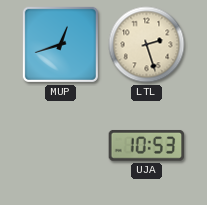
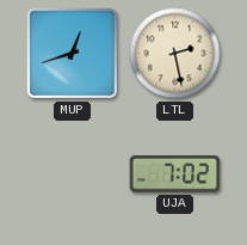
LTL: 2:27 -> 2:28 (175, 54)
UJA: 10:53 -> 7:02 (175, 173)
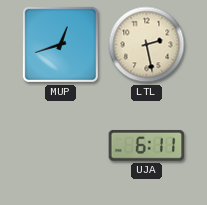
UJA: 7:02 -> 6:11 (147, 145)
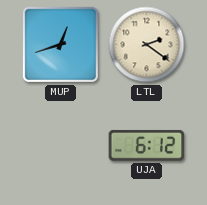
LTL: 2:28 -> 2:21 (147, 45)
UJA: 6:11 -> 6:12 (147, 145)
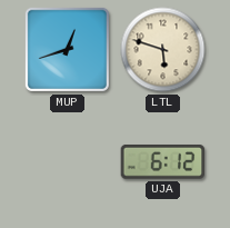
LTL: 2:21 -> 5:48 (163, 50)
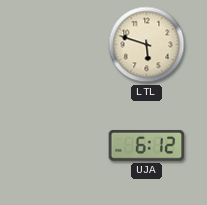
MUP: 12:42 -> none (67, 49)
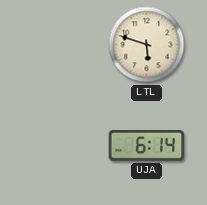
UJA: 6:12 -> 6:14 (147, 145)
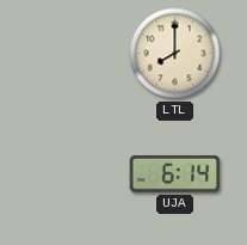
LTL: 5:48 -> 8:00 (175, 54)
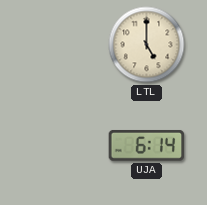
LTL: 8:00 -> 5:00 (147, 45)
